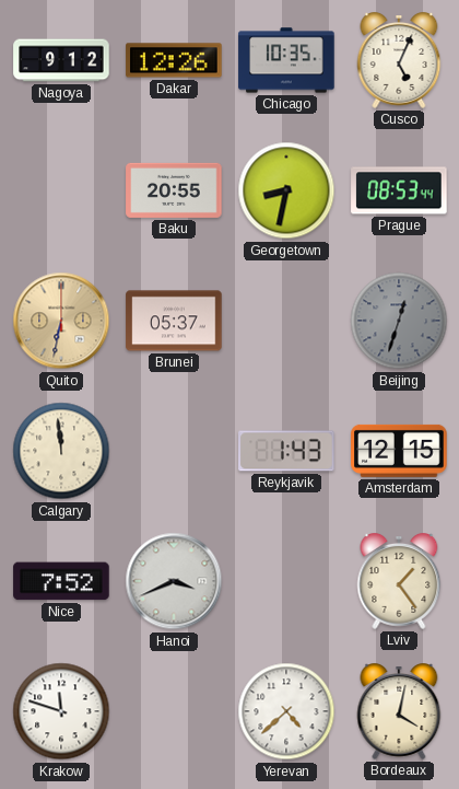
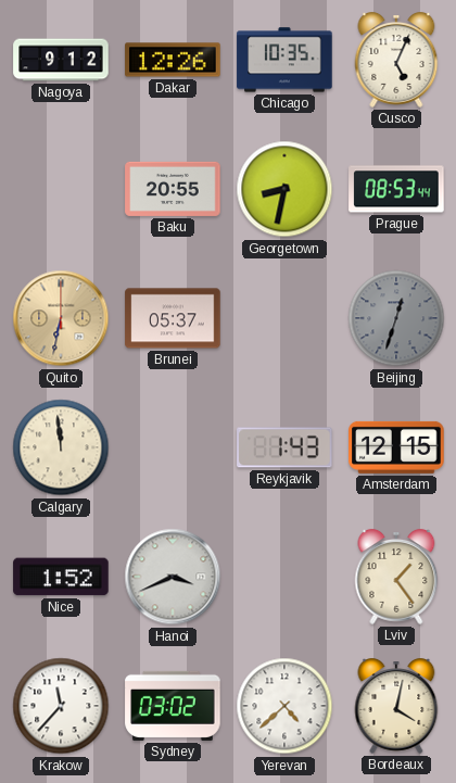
Nice: 7:52 -> 1:52 (61, 577)
Krakow: 11:48 -> 11:37 (61, 706)
Sydney: none -> 03:02 (173, 706)
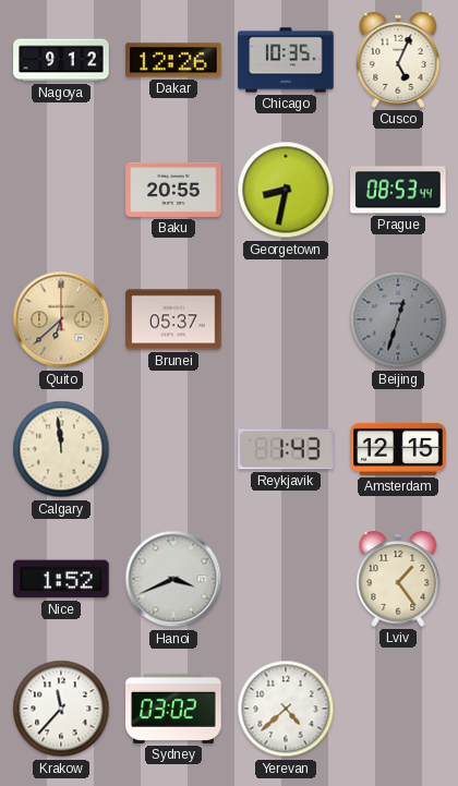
Quito: 6:32 -> 6:38 (61, 319)
Bordeaux: 4:02 -> none (396, 707)
